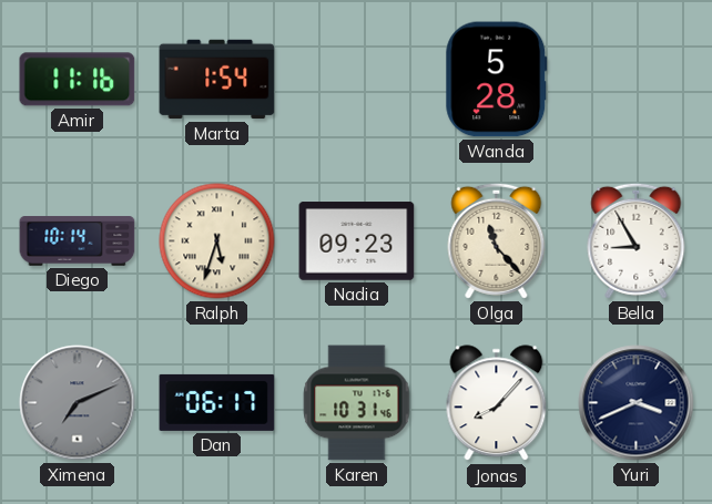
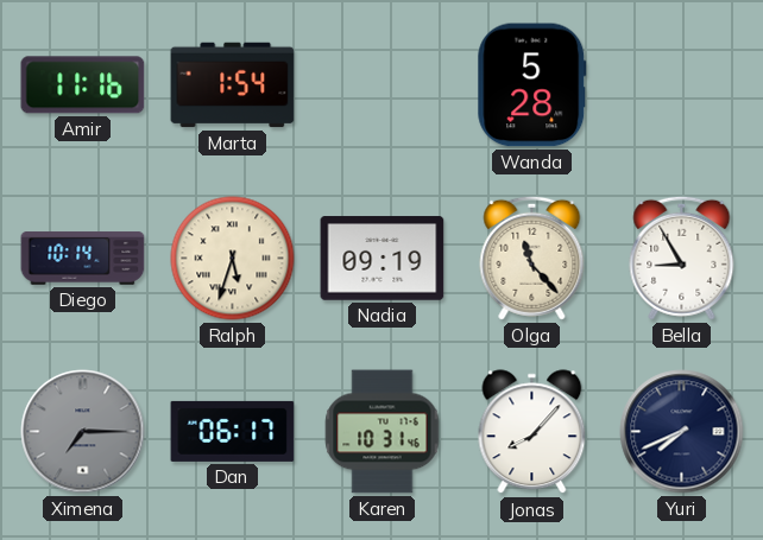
Nadia: 09:23 -> 09:19 (383, 259)
Ximena: 7:11 -> 7:15 (83, 432)
Yuri: 3:41 -> 7:41 (682, 432)
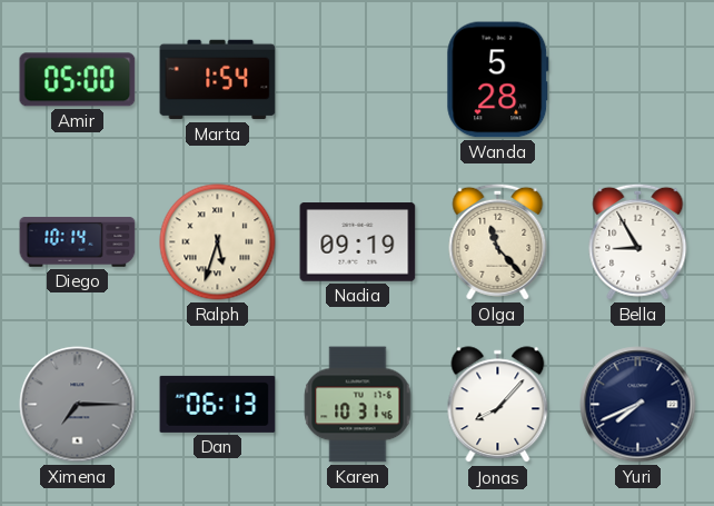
Amir: 11:16 -> 05:00 (78, 80)
Dan: 06:17 -> 06:13 (218, 404)
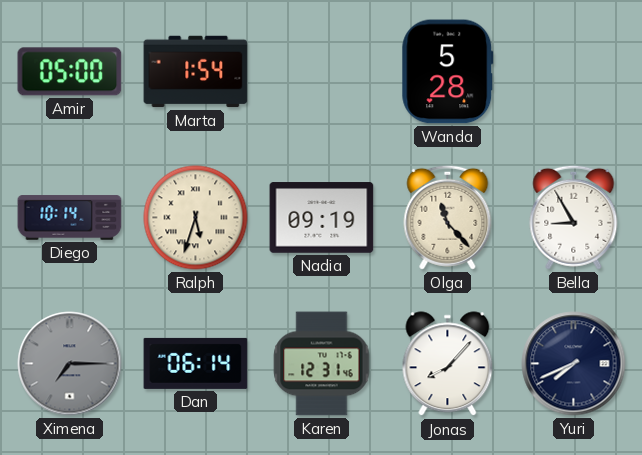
Dan: 06:13 -> 06:14 (196, 363)
Karen: 10:31 -> 12:31 (322, 364)
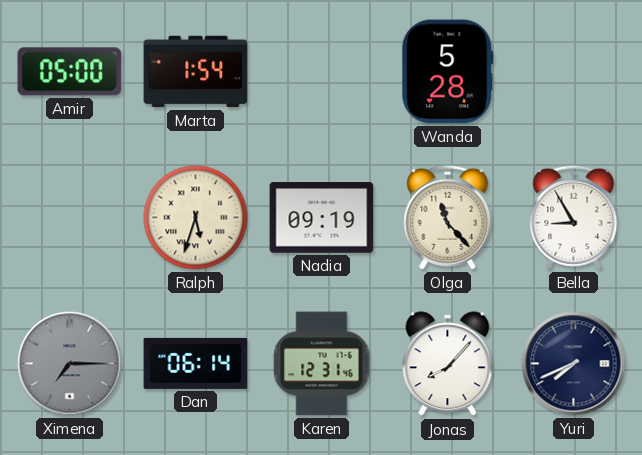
Diego: 10:14 -> none (70, 218)
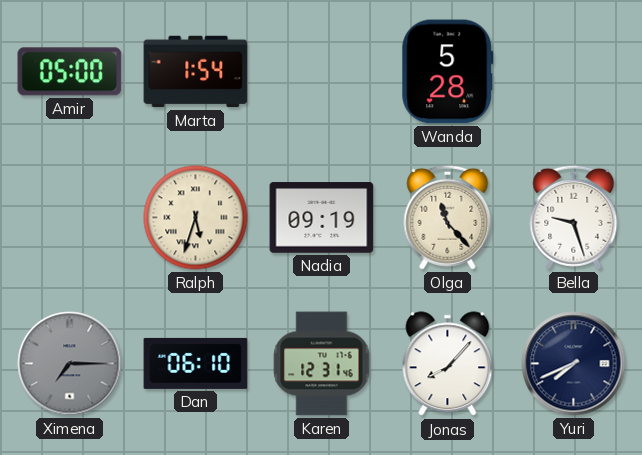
Bella: 8:55 -> 9:27 (574, 217)
Dan: 06:14 -> 06:10 (196, 363)
